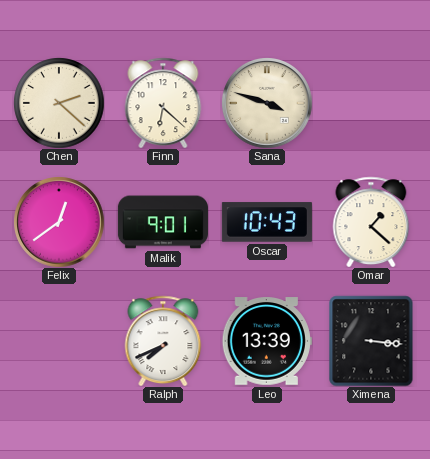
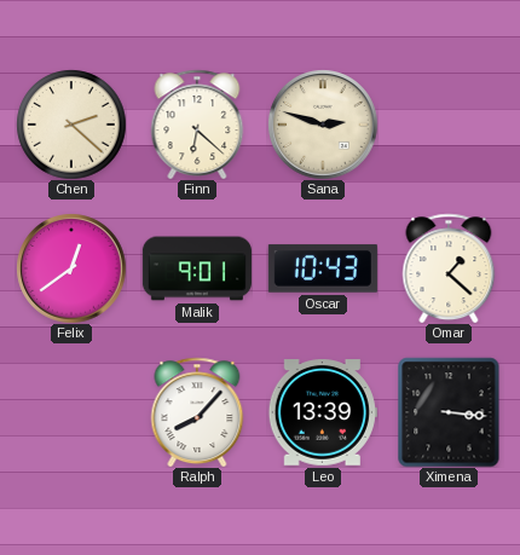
Sana: 3:48 -> 2:48 (323, 125)
Ralph: 7:41 -> 8:07 (197, 412)
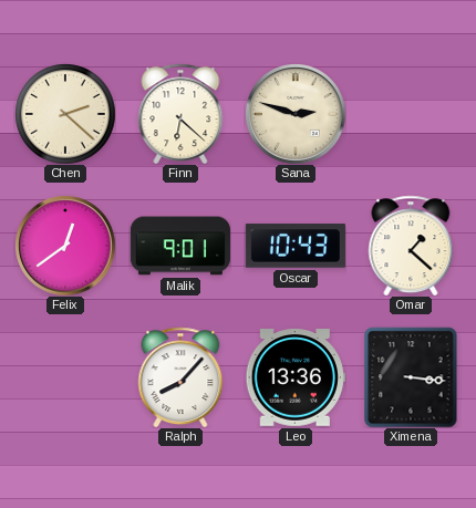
Leo: 13:39 -> 13:36 (296, 377)
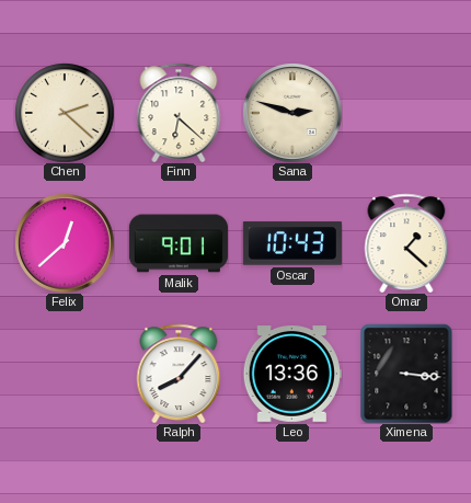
Felix: 12:39 -> 12:38 (65, 243)
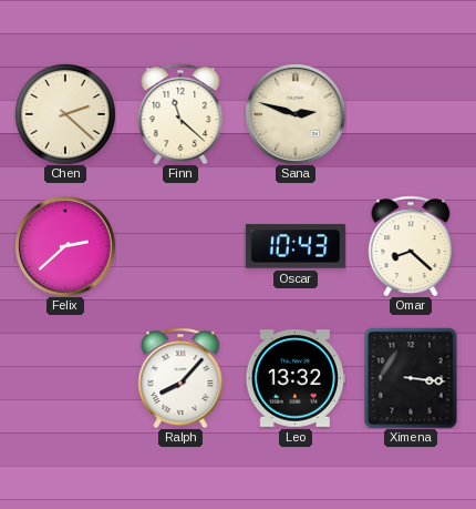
Finn: 6:22 -> 11:22 (180, 114)
Felix: 12:38 -> 2:38 (65, 246)
Malik: 9:01 -> none (179, 243)
Omar: 1:22 -> 8:22 (411, 246)
Leo: 13:36 -> 13:32 (296, 378)
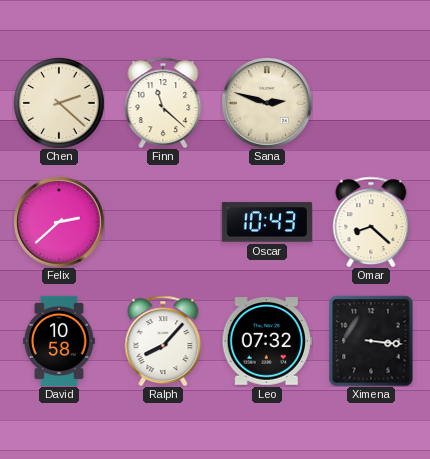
David: none -> 10:58 (60, 341)
Leo: 13:32 -> 07:32 (267, 341)
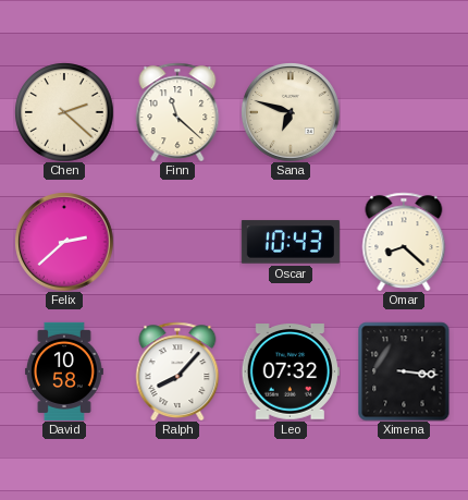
Sana: 2:48 -> 6:48 (291, 112)
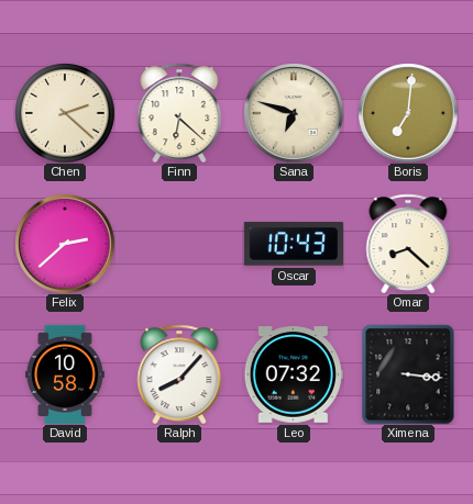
Finn: 11:22 -> 6:22 (179, 113)
Boris: none -> 7:01 (408, 113)
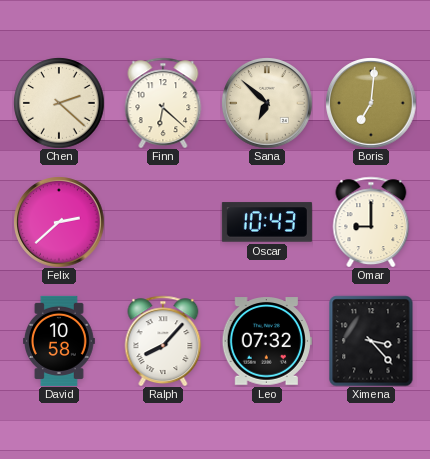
Sana: 6:48 -> 6:52 (267, 103)
Omar: 8:22 -> 9:00 (371, 222)
Ximena: 3:16 -> 3:23 (371, 341)
